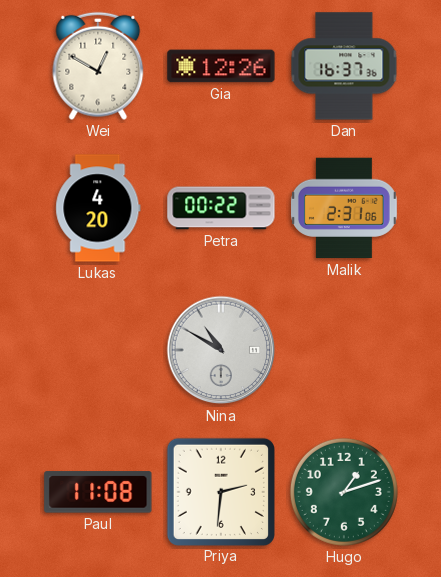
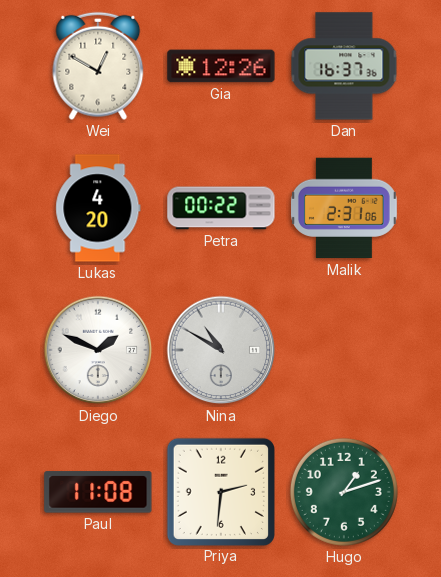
Diego: none -> 1:49 (98, 350)
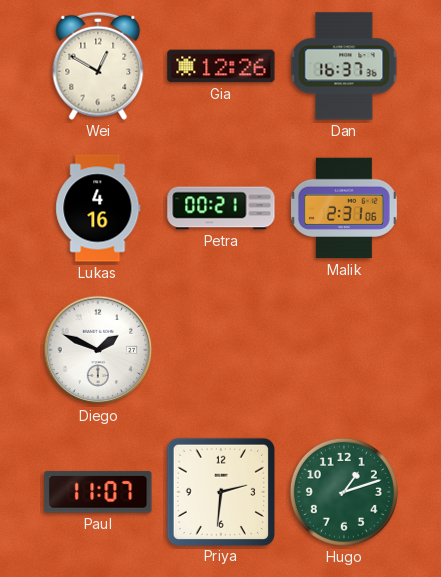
Lukas: 4:20 -> 4:16 (98, 208)
Petra: 00:22 -> 00:21 (221, 208)
Nina: 10:50 -> none (221, 350)
Paul: 11:08 -> 11:07 (98, 492)
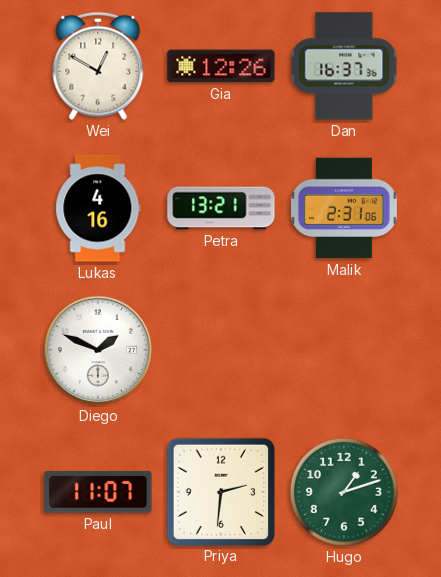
Petra: 00:21 -> 13:21 (221, 208)
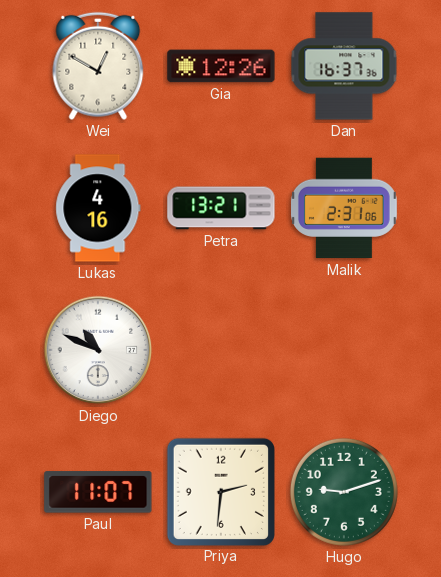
Diego: 1:49 -> 10:49 (98, 350)
Hugo: 1:12 -> 9:12 (344, 492)
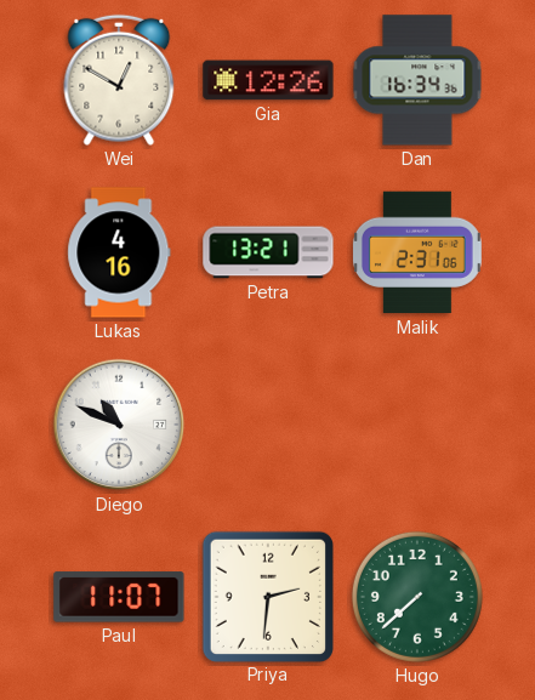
Dan: 16:37 -> 16:34 (417, 80)
Hugo: 9:12 -> 7:38 (417, 597)
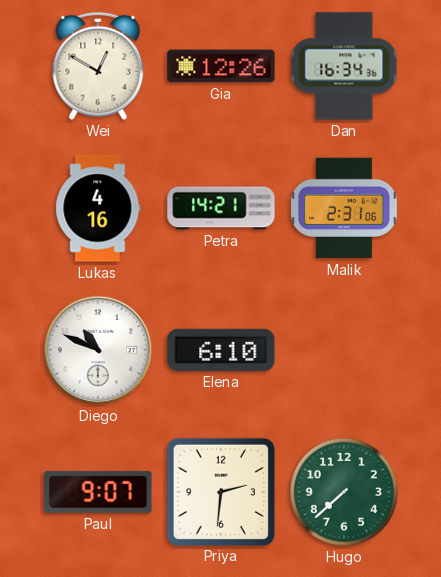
Petra: 13:21 -> 14:21 (221, 208)
Elena: none -> 6:10 (221, 350)
Paul: 11:07 -> 9:07 (98, 492)
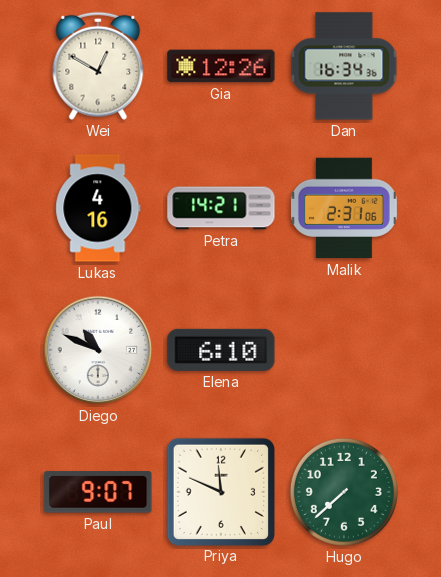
Priya: 2:31 -> 11:49 (220, 491)
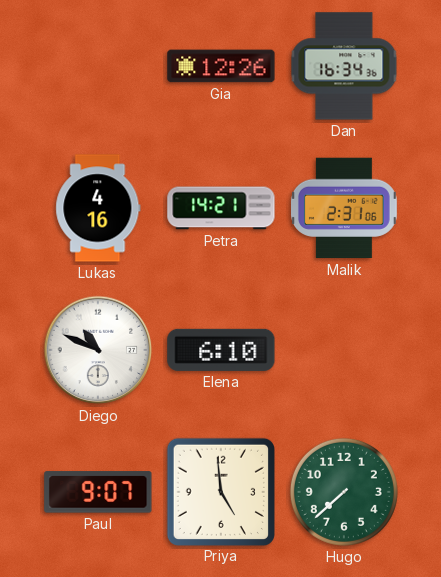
Wei: 12:50 -> none (98, 66)
Priya: 11:49 -> 4:59 (220, 491)
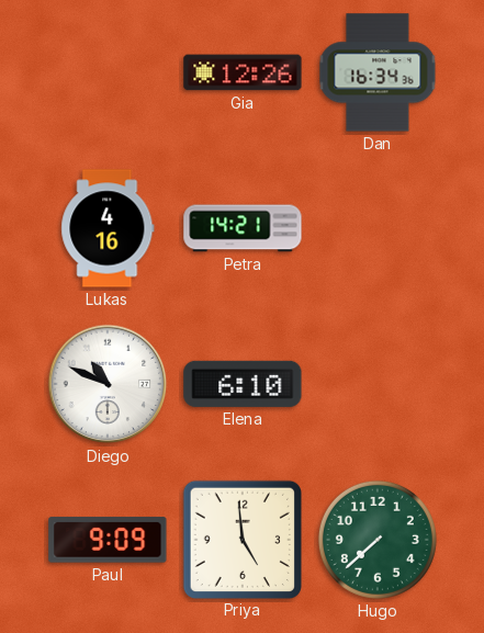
Malik: 2:31 -> none (344, 208)
Paul: 9:07 -> 9:09 (108, 540)
